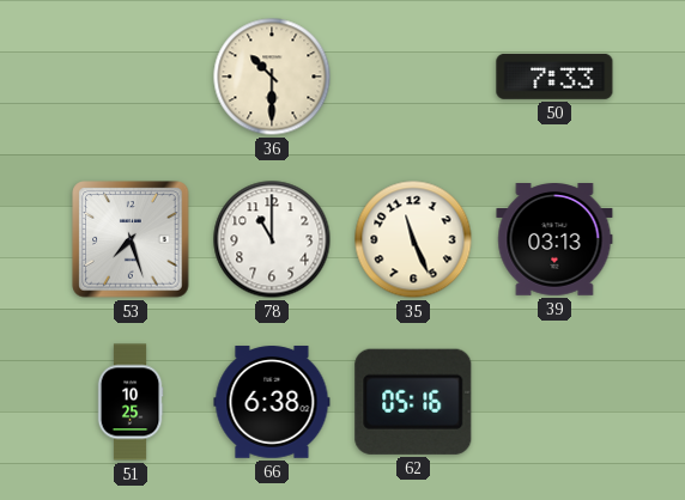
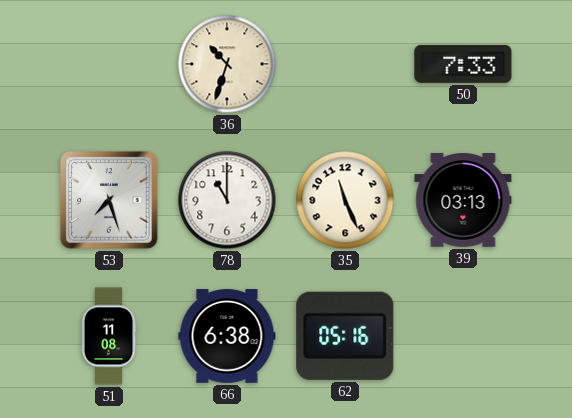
36: 10:30 -> 10:33 (227, 64)
51: 10:25 -> 11:08 (109, 336)
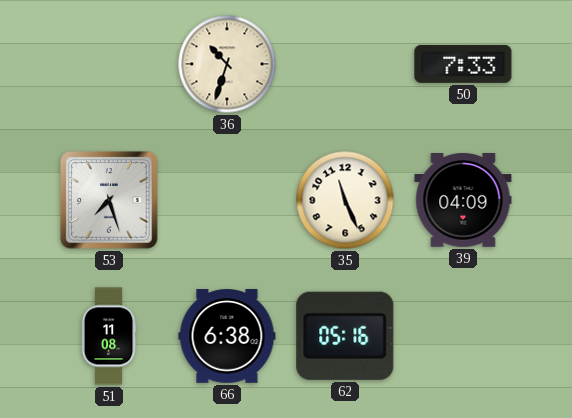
78: 11:00 -> none (227, 200)
39: 03:13 -> 04:09 (463, 201)
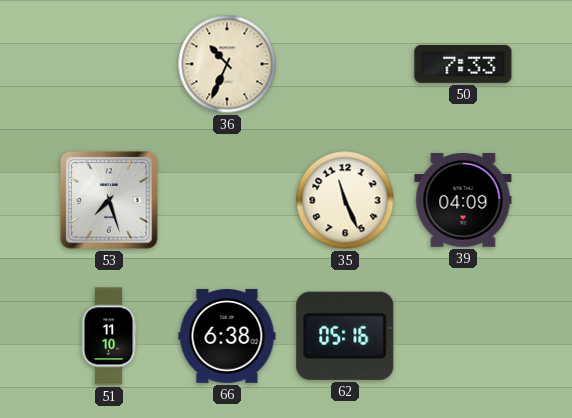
36: 10:33 -> 10:34 (227, 64)
51: 11:08 -> 11:10 (109, 336)
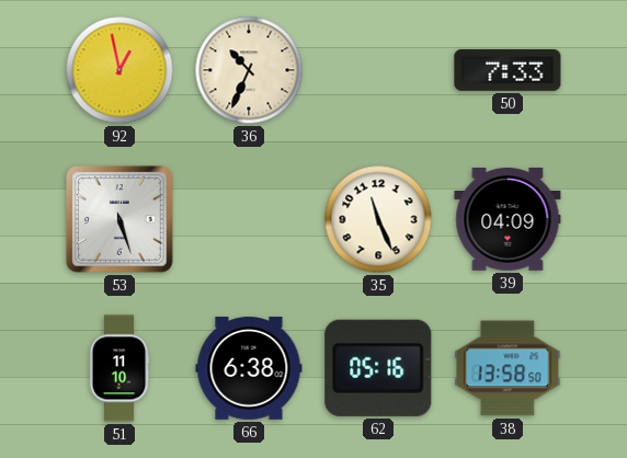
92: none -> 12:58 (119, 70)
53: 7:27 -> 5:27 (119, 219)
38: none -> 13:58 (508, 368)
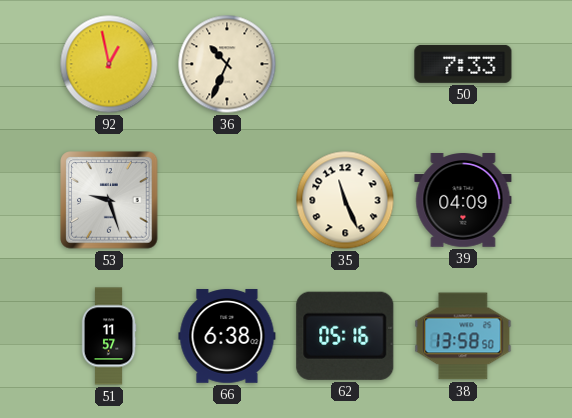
53: 5:27 -> 9:27 (109, 200)
51: 11:10 -> 11:57 (109, 336)
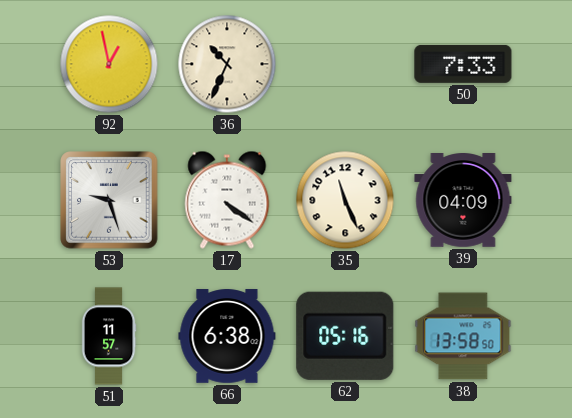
17: none -> 4:21 (227, 200)
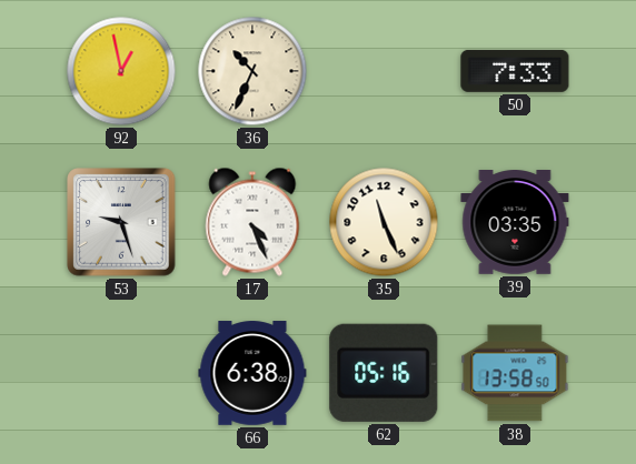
17: 4:21 -> 4:26 (252, 222)
39: 04:09 -> 03:35 (515, 223)
51: 11:57 -> none (109, 336)
